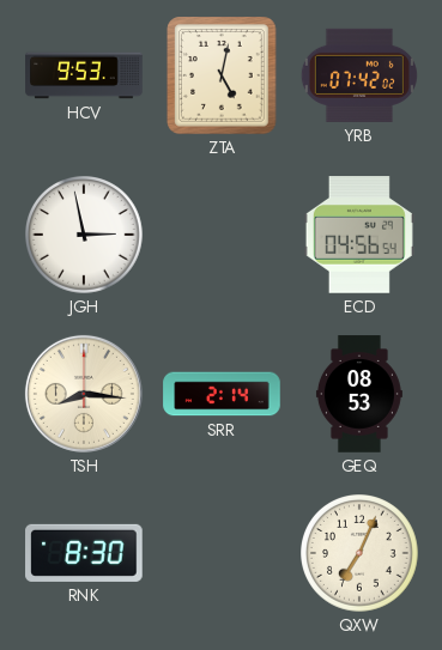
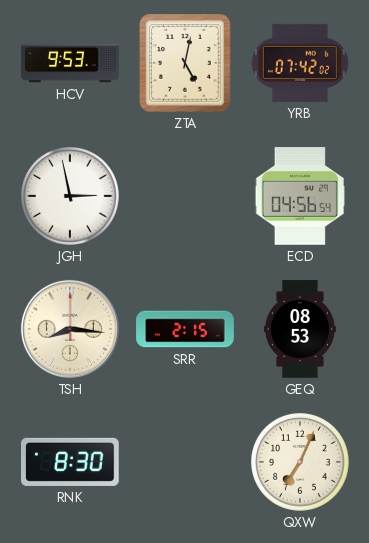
SRR: 2:14 -> 2:15 (185, 329)
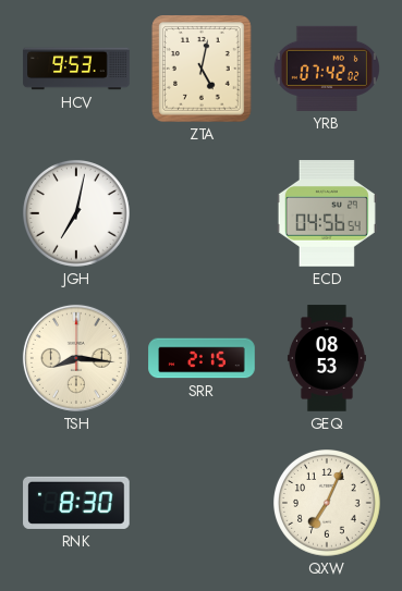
JGH: 2:58 -> 7:02 (77, 214)
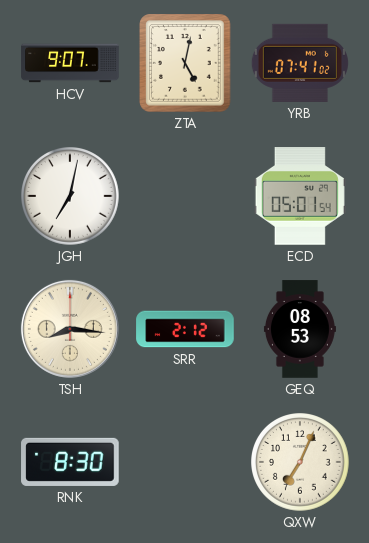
HCV: 9:53 -> 9:07 (70, 63)
YRB: 07:42 -> 07:41 (300, 63)
ECD: 04:56 -> 05:01 (300, 196)
SRR: 2:15 -> 2:12 (185, 329)
